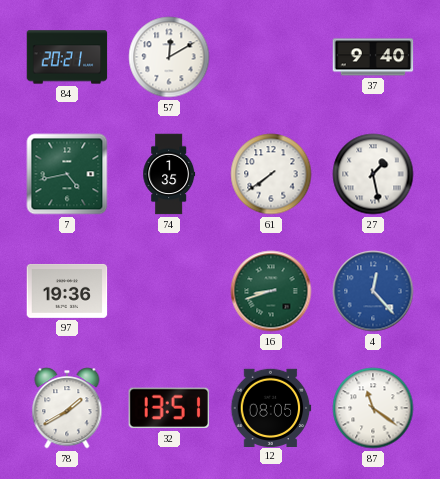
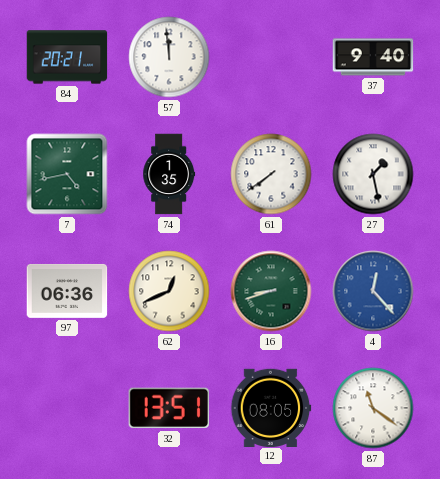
57: 12:10 -> 11:59 (169, 57)
97: 19:36 -> 06:36 (67, 291)
62: none -> 12:41 (169, 291)
78: 1:40 -> none (67, 408)
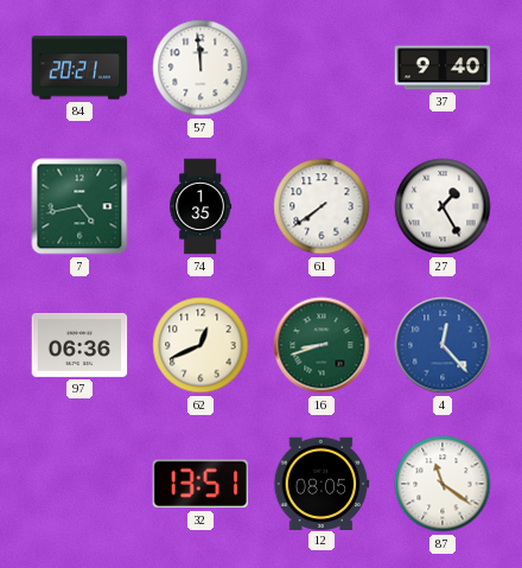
27: 1:28 -> 1:25 (443, 206)
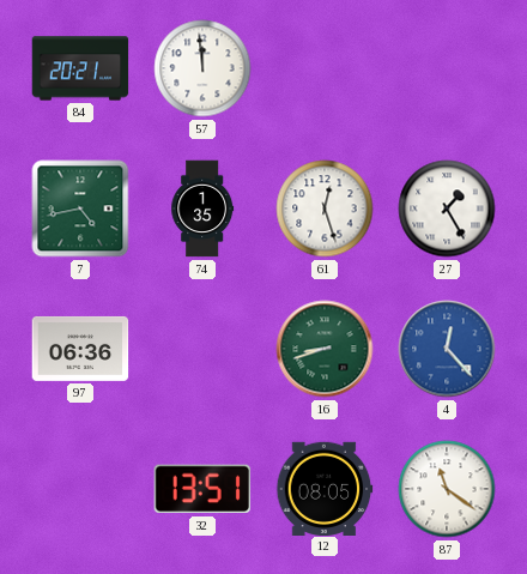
37: 9:40 -> none (443, 68)
61: 7:39 -> 12:27 (325, 209)
62: 12:41 -> none (200, 345)
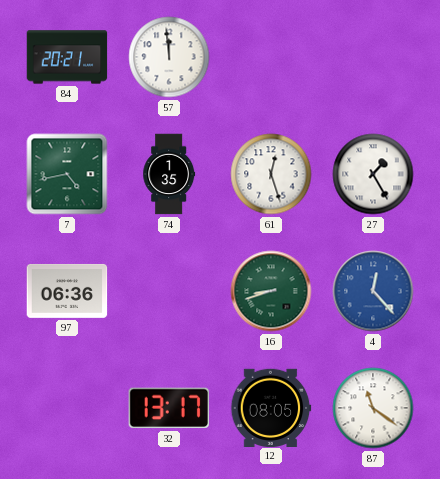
32: 13:51 -> 13:17 (169, 408)
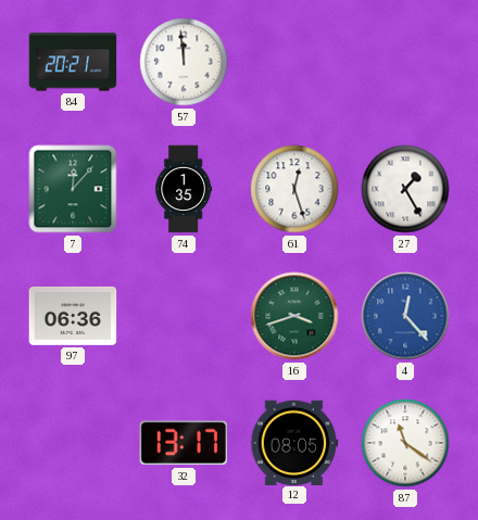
7: 4:43 -> 12:07 (73, 189)
16: 8:42 -> 3:42 (294, 316)
